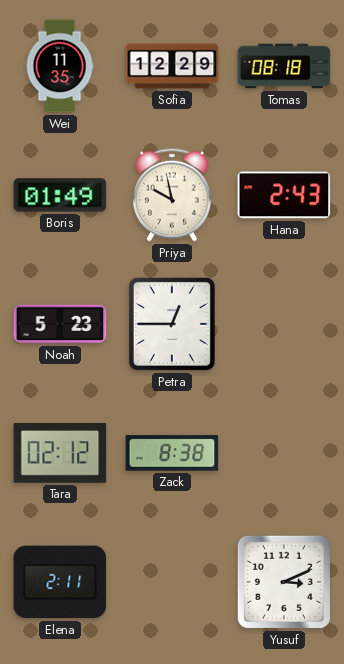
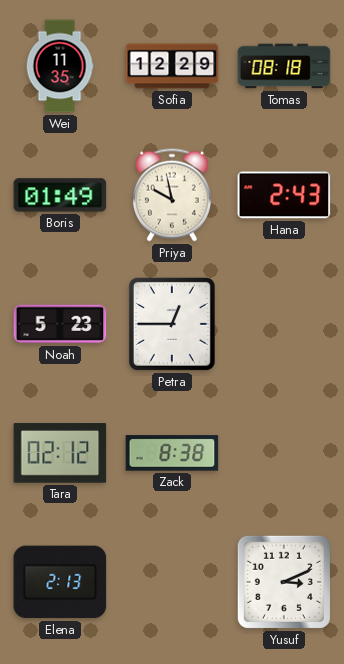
Elena: 2:11 -> 2:13 (60, 582)
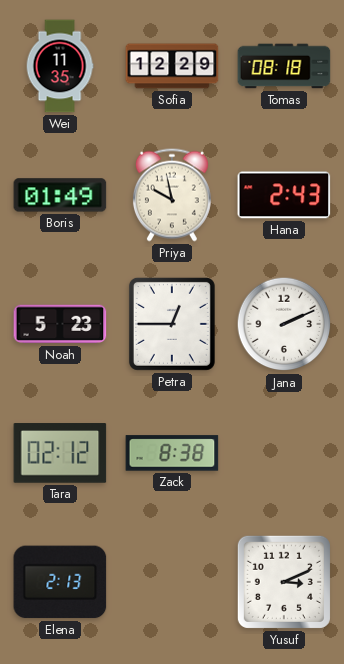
Jana: none -> 2:11 (284, 324)
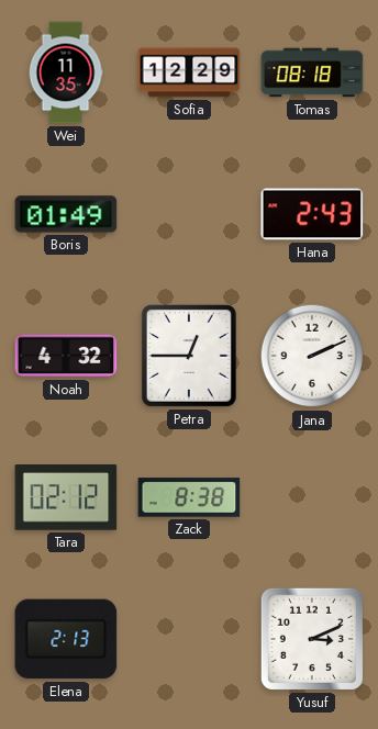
Priya: 9:58 -> none (172, 195)
Noah: 5:23 -> 4:32 (66, 356)
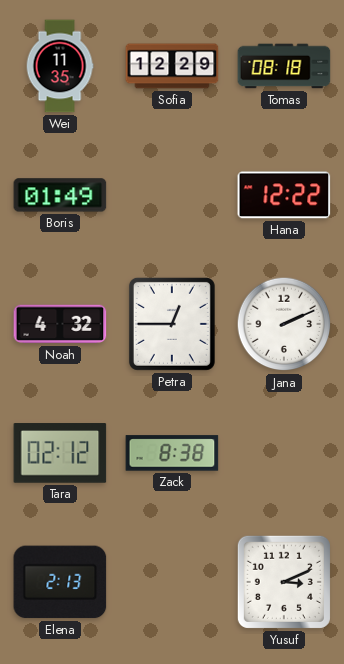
Hana: 2:43 -> 12:22 (284, 195)
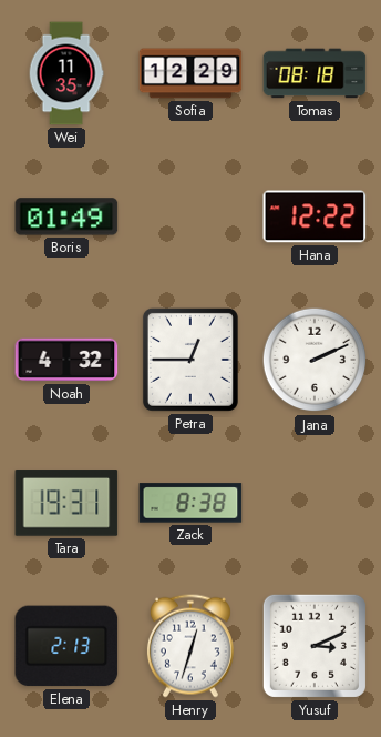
Tara: 02:12 -> 19:31 (66, 503)
Henry: none -> 12:33 (190, 646)
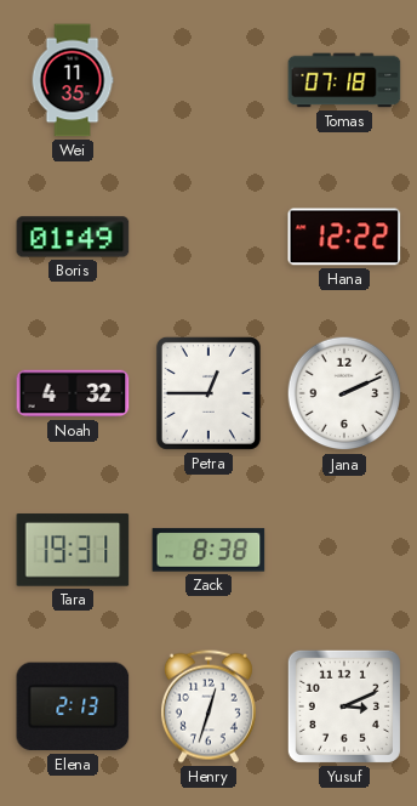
Sofia: 12:29 -> none (190, 73)
Tomas: 08:18 -> 07:18 (344, 80)
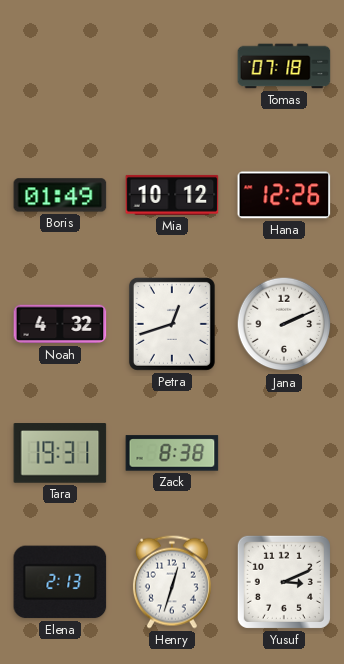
Wei: 11:35 -> none (73, 80)
Mia: none -> 10:12 (172, 195)
Hana: 12:22 -> 12:26 (284, 195)
Petra: 12:45 -> 12:42 (172, 324)
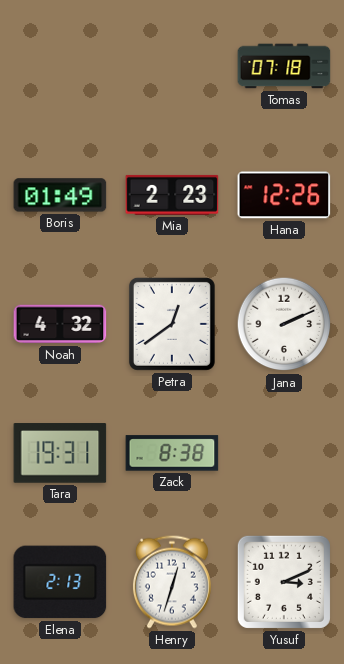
Mia: 10:12 -> 2:23 (172, 195)
Petra: 12:42 -> 12:39 (172, 324)
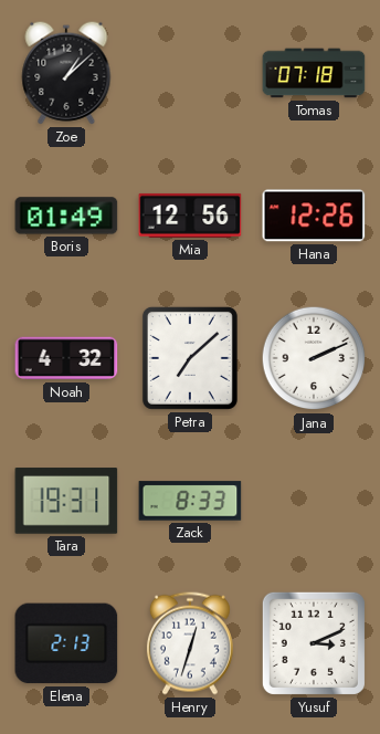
Zoe: none -> 1:08 (66, 73)
Mia: 2:23 -> 12:56 (190, 216)
Petra: 12:39 -> 7:08 (190, 358)
Zack: 8:38 -> 8:33 (190, 501)
